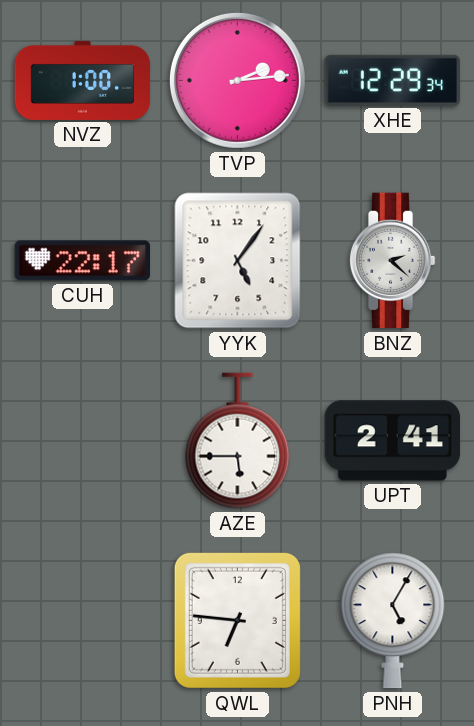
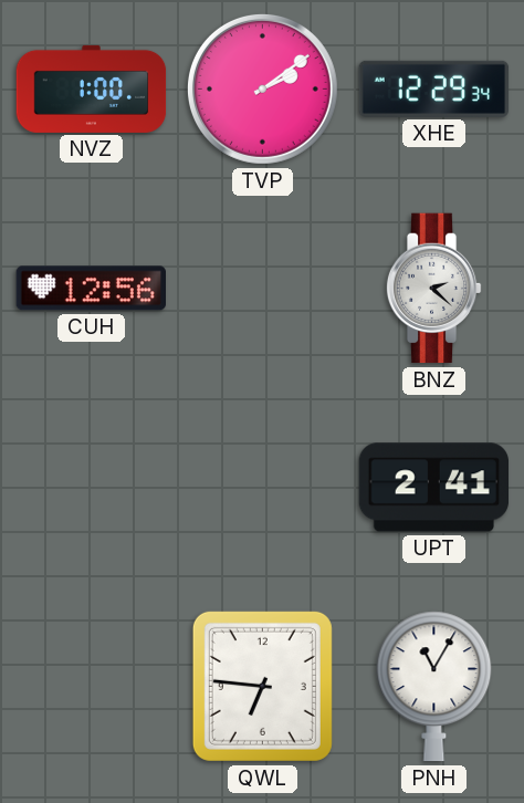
TVP: 2:14 -> 2:09 (262, 88)
CUH: 22:17 -> 12:56 (91, 289)
YYK: 5:06 -> none (238, 261)
AZE: 5:45 -> none (238, 441)
PNH: 5:05 -> 11:05 (434, 687)
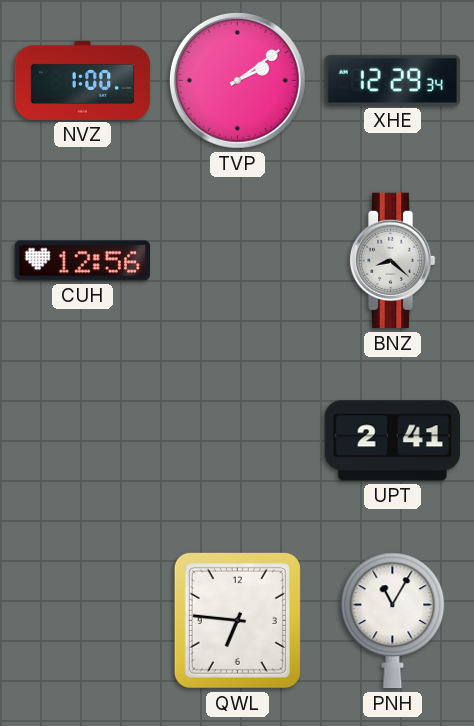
BNZ: 2:22 -> 8:22 (392, 261)
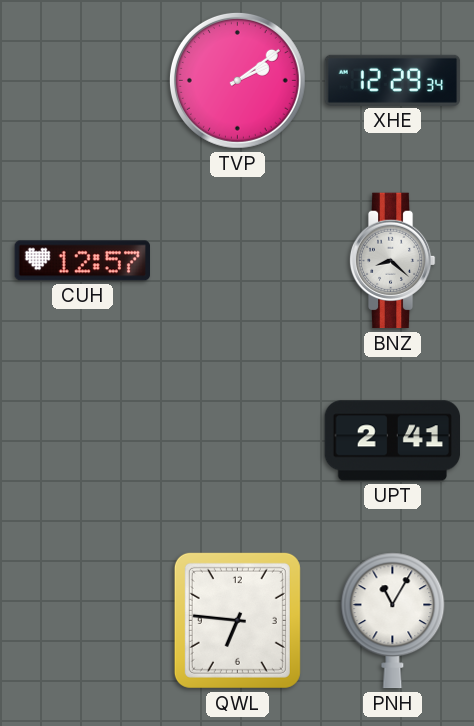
NVZ: 1:00 -> none (83, 80)
CUH: 12:56 -> 12:57 (82, 261)
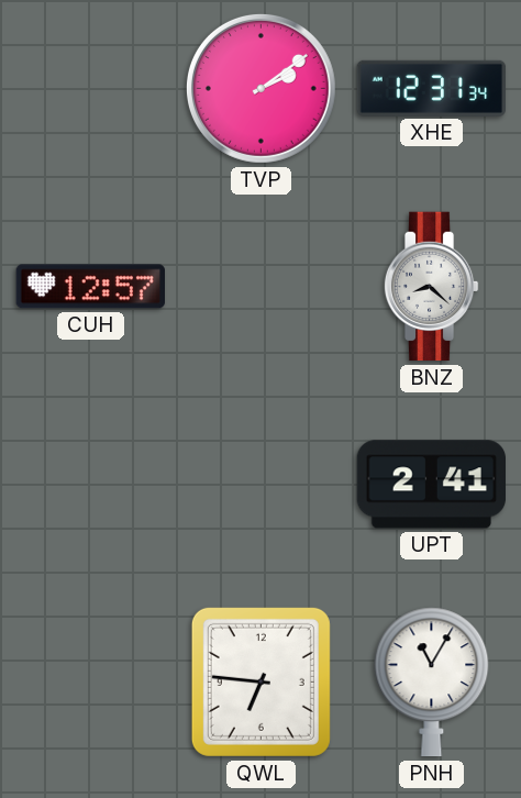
XHE: 12:29 -> 12:31 (432, 88)
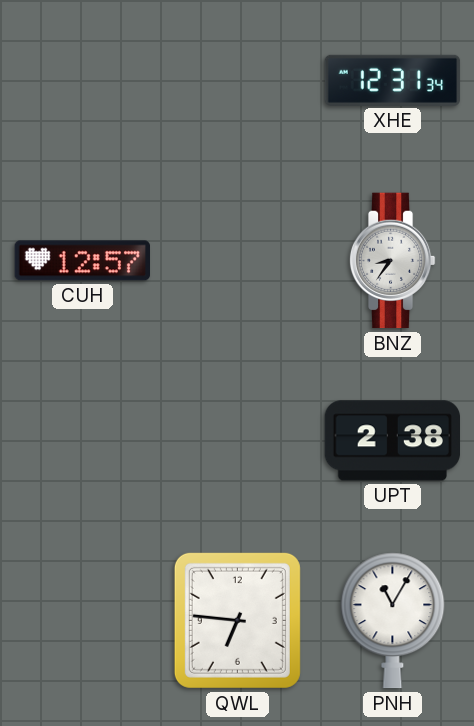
TVP: 2:09 -> none (260, 88)
BNZ: 8:22 -> 8:36 (392, 261)
UPT: 2:41 -> 2:38 (392, 441)
